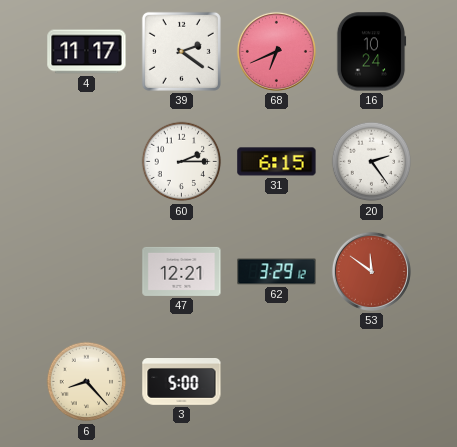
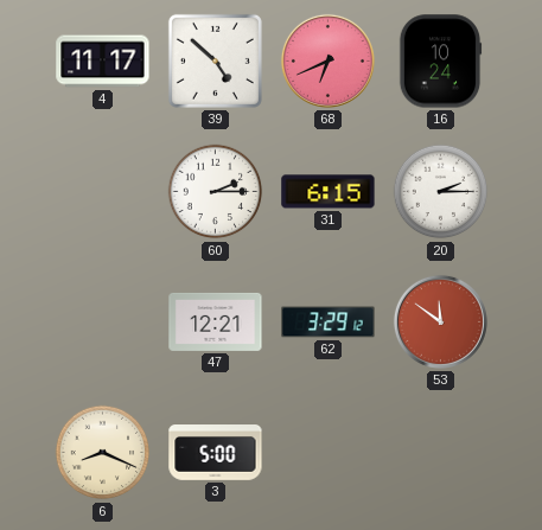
39: 2:21 -> 4:52 (215, 60)
20: 2:24 -> 2:15 (441, 192)
6: 8:23 -> 8:19 (103, 453)
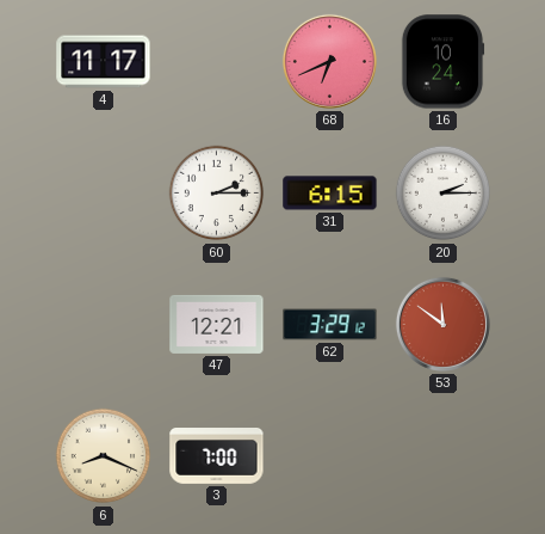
39: 4:52 -> none (215, 60)
3: 5:00 -> 7:00 (217, 456)
